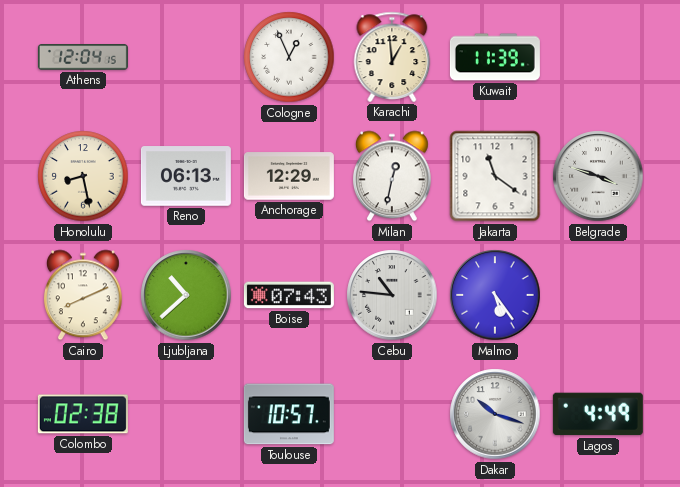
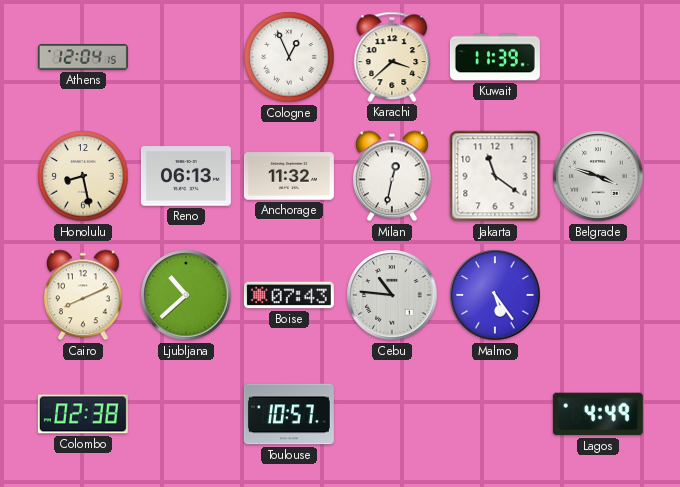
Karachi: 12:59 -> 3:38 (392, 57)
Anchorage: 12:29 -> 11:32 (289, 176)
Dakar: 10:18 -> none (495, 414)
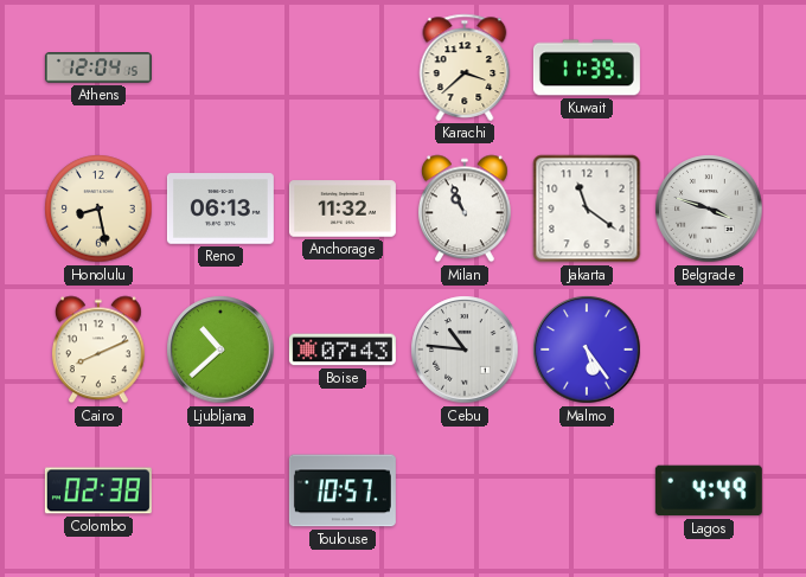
Cologne: 12:56 -> none (289, 57)
Milan: 12:32 -> 10:56 (465, 209)
